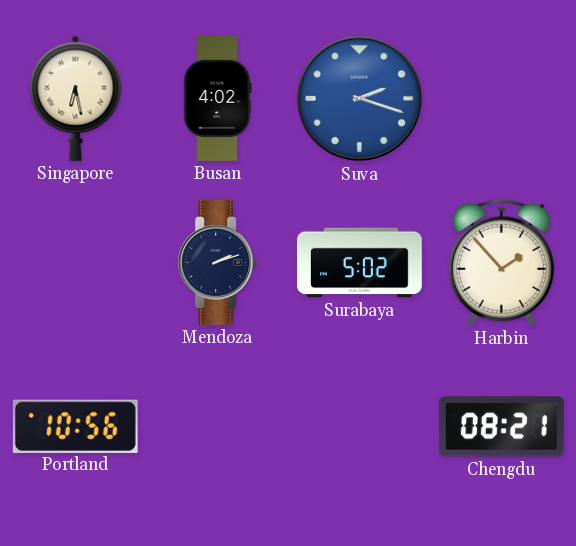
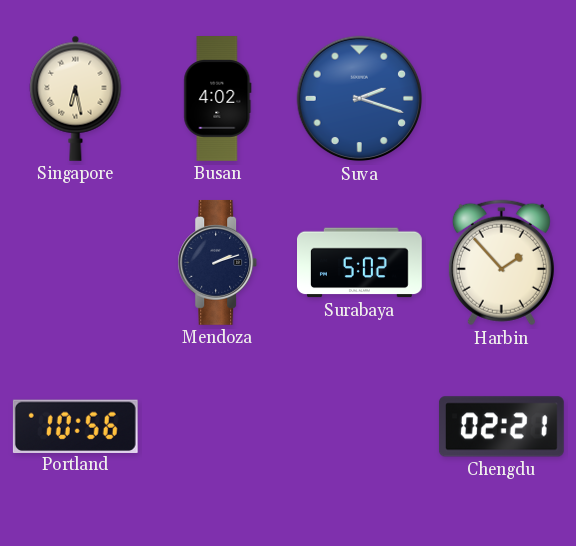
Chengdu: 08:21 -> 02:21 (501, 427)
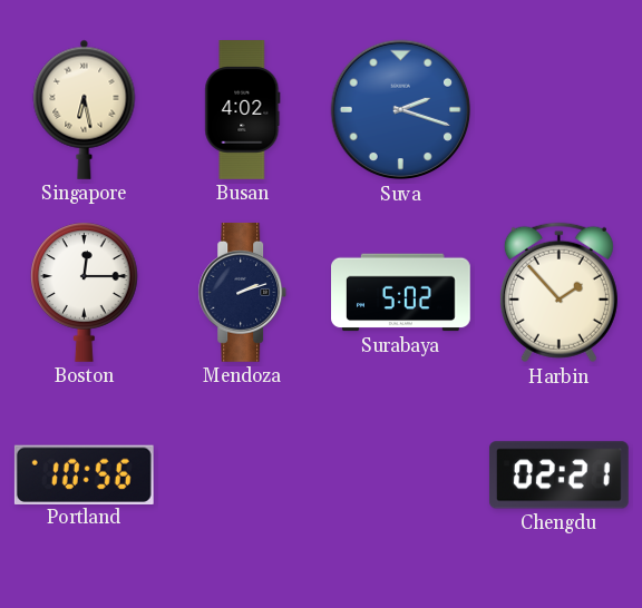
Boston: none -> 12:15 (85, 292)
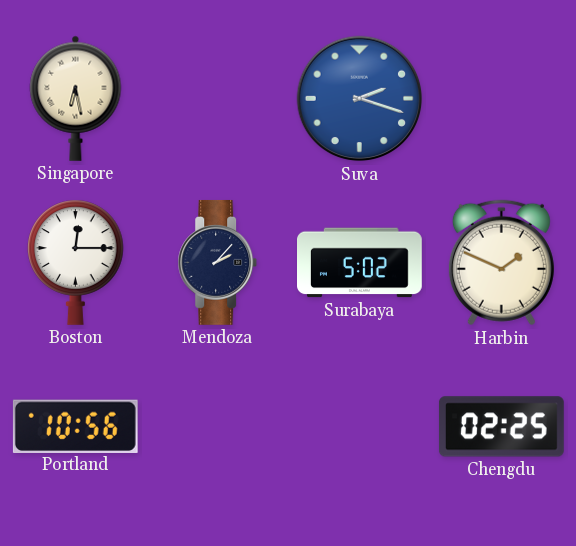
Busan: 4:02 -> none (243, 110)
Mendoza: 2:12 -> 2:07 (218, 262)
Harbin: 1:53 -> 1:49 (501, 263)
Chengdu: 02:21 -> 02:25 (501, 427)
